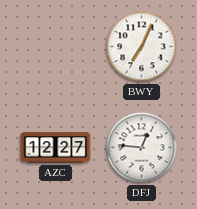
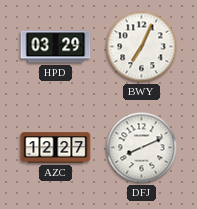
HPD: none -> 03:29 (56, 47)
DFJ: 12:46 -> 8:11 (142, 148)
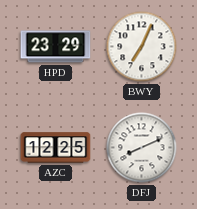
HPD: 03:29 -> 23:29 (56, 47)
AZC: 12:27 -> 12:25 (56, 148)
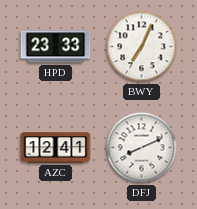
HPD: 23:29 -> 23:33 (56, 47)
AZC: 12:25 -> 12:41 (56, 148)
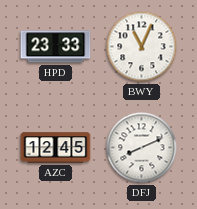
BWY: 7:04 -> 11:04 (142, 47)
AZC: 12:41 -> 12:45 (56, 148)
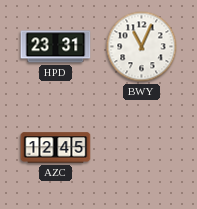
HPD: 23:33 -> 23:31 (56, 47)
DFJ: 8:11 -> none (142, 148)
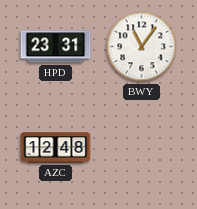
BWY: 11:04 -> 11:06 (142, 47)
AZC: 12:45 -> 12:48 (56, 148)
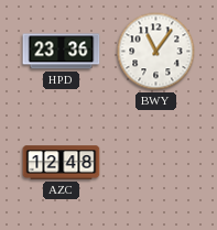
HPD: 23:31 -> 23:36 (62, 52)
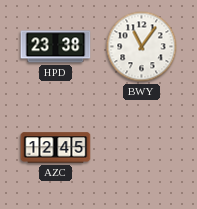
HPD: 23:36 -> 23:38 (56, 47)
AZC: 12:48 -> 12:45 (56, 148)
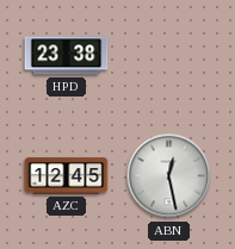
BWY: 11:06 -> none (142, 47)
ABN: none -> 12:28 (169, 176)
